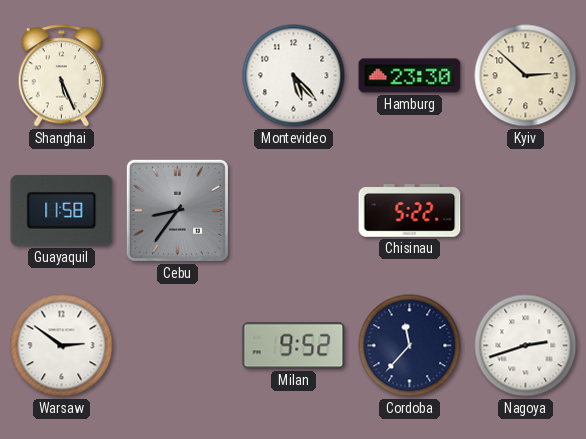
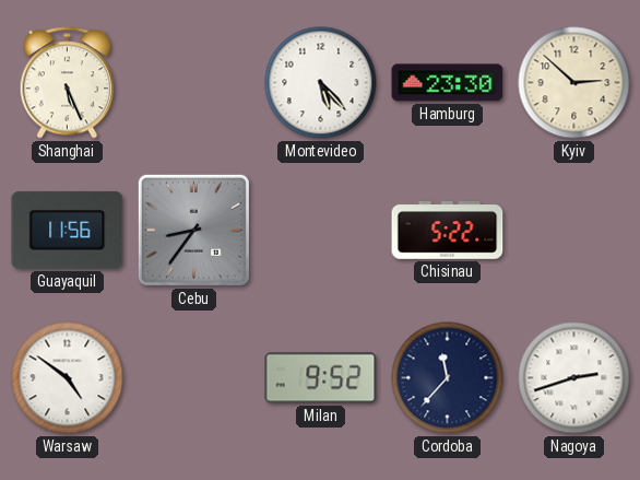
Guayaquil: 11:58 -> 11:56 (68, 230)
Warsaw: 2:51 -> 4:51 (68, 378)
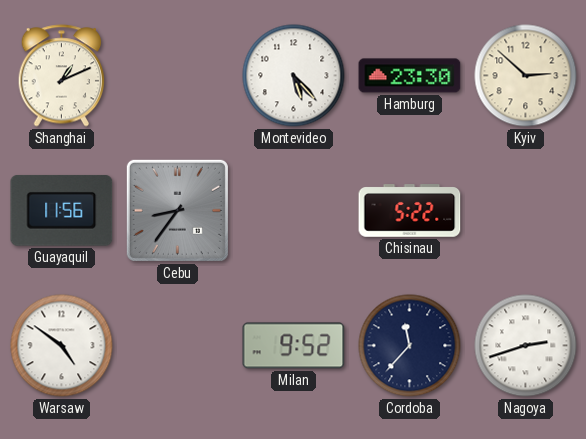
Shanghai: 5:26 -> 1:11 (62, 76)
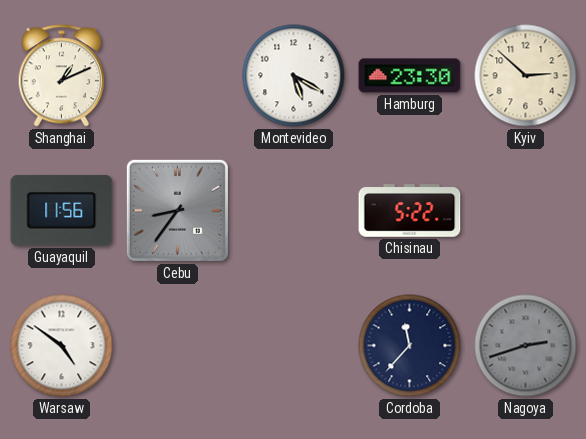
Montevideo: 5:23 -> 5:20 (294, 76)
Milan: 9:52 -> none (294, 346)
Nagoya dial: white -> grey (526, 346)
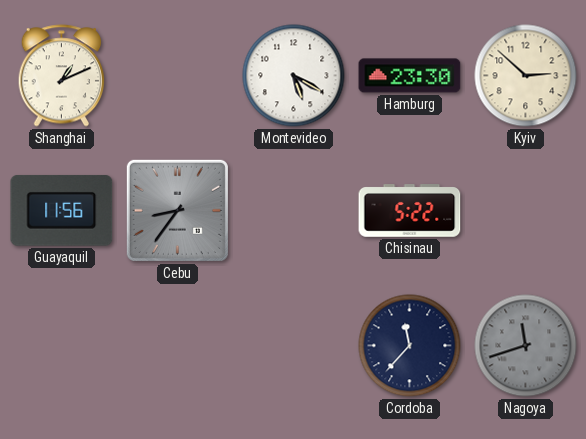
Warsaw: 4:51 -> none (62, 346)
Nagoya: 2:42 -> 11:42 (526, 346)
